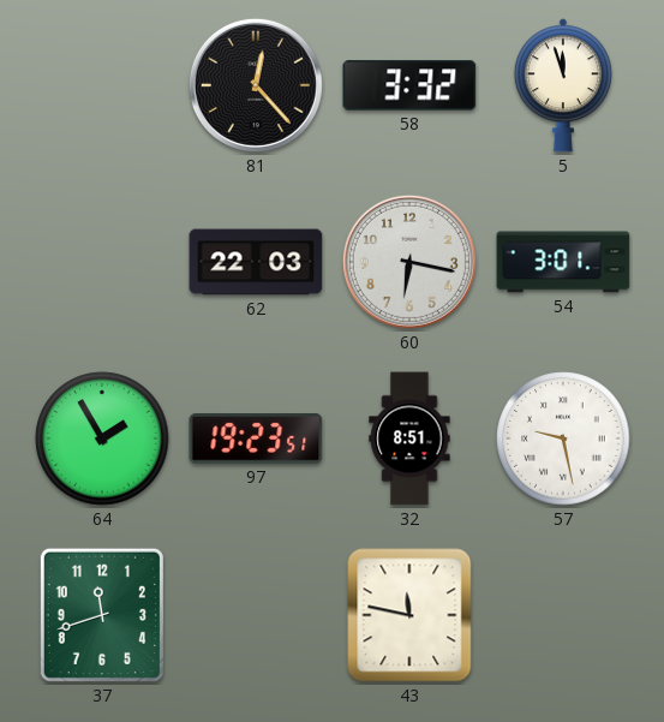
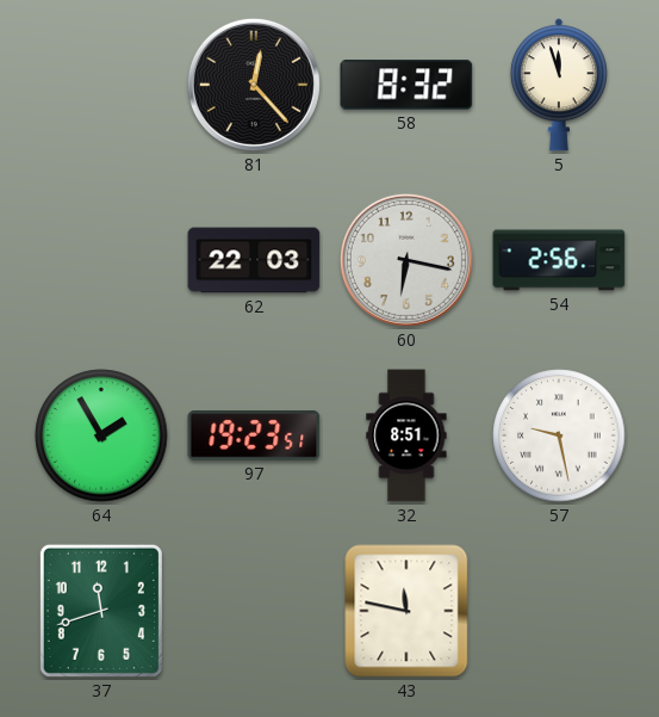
58: 3:32 -> 8:32 (406, 85)
54: 3:01 -> 2:56 (559, 260)
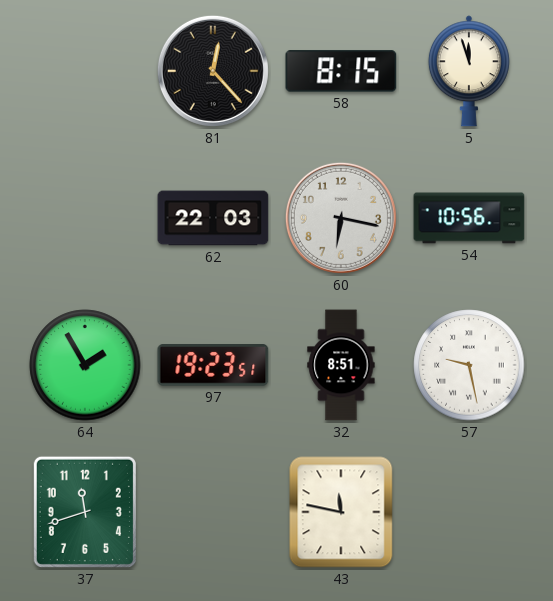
58: 8:32 -> 8:15 (341, 71)
54: 2:56 -> 10:56 (469, 218)
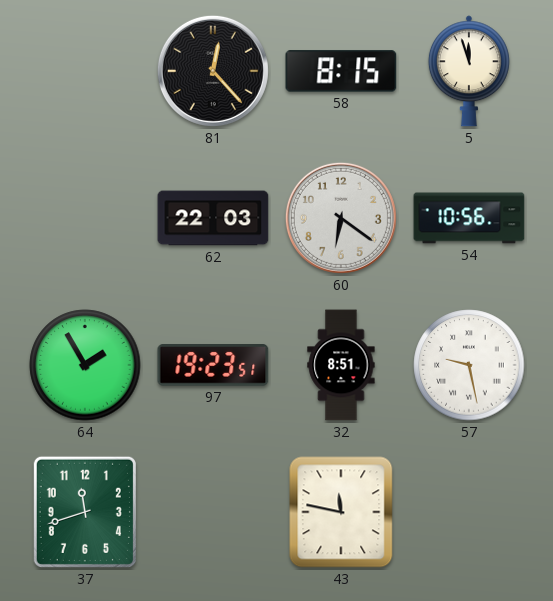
60: 6:17 -> 6:21 (341, 218)
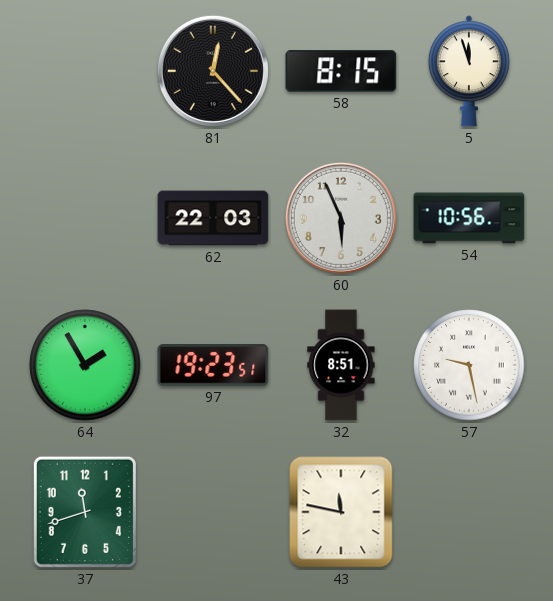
60: 6:21 -> 5:56 (341, 218)
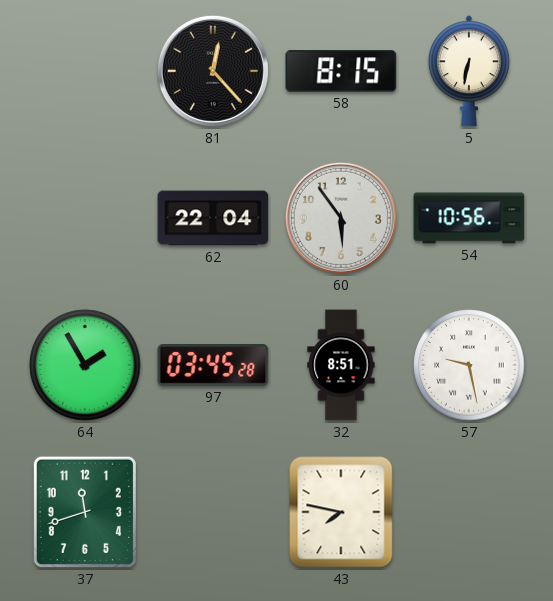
5: 11:57 -> 6:32 (469, 71)
62: 22:03 -> 22:04 (213, 218)
60: 5:56 -> 5:54 (341, 218)
97: 19:23 -> 03:45 (213, 366)
43: 11:47 -> 7:47 (341, 512)
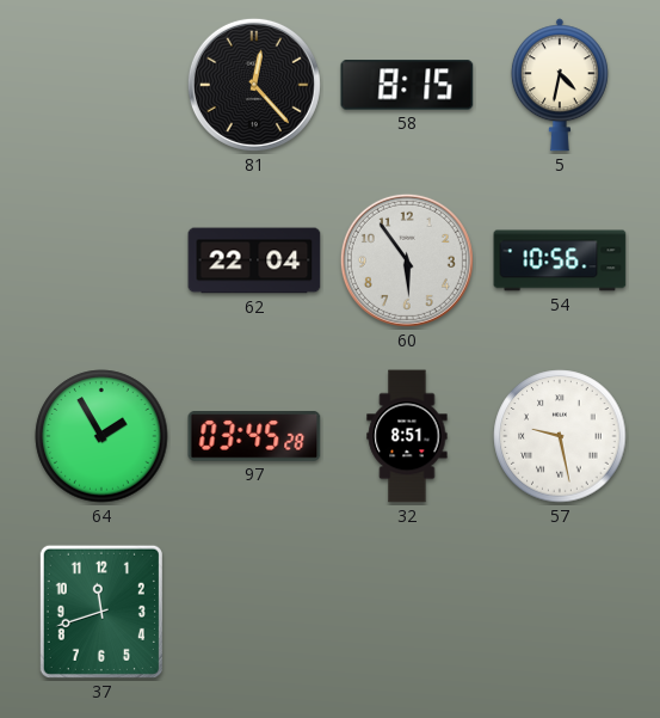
5: 6:32 -> 4:32 (560, 85)
43: 7:47 -> none (341, 512)
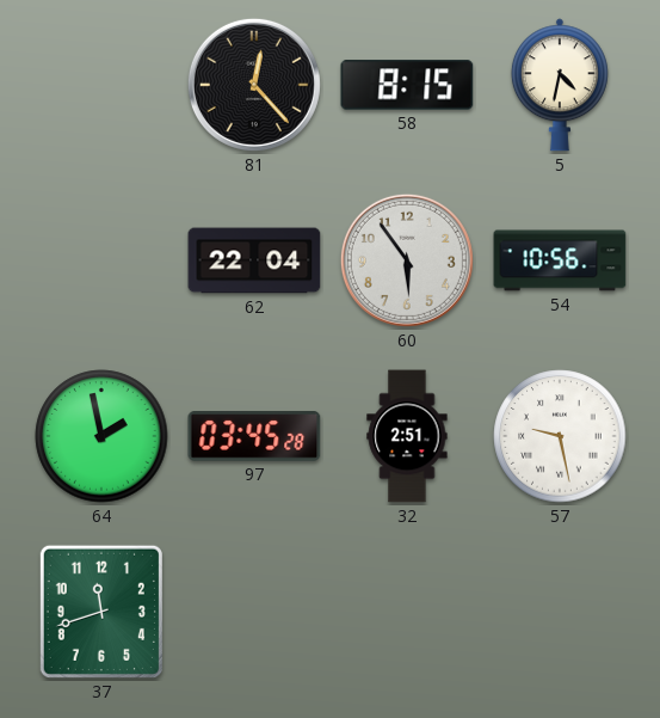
64: 1:55 -> 1:58 (101, 436)
32: 8:51 -> 2:51 (407, 436)
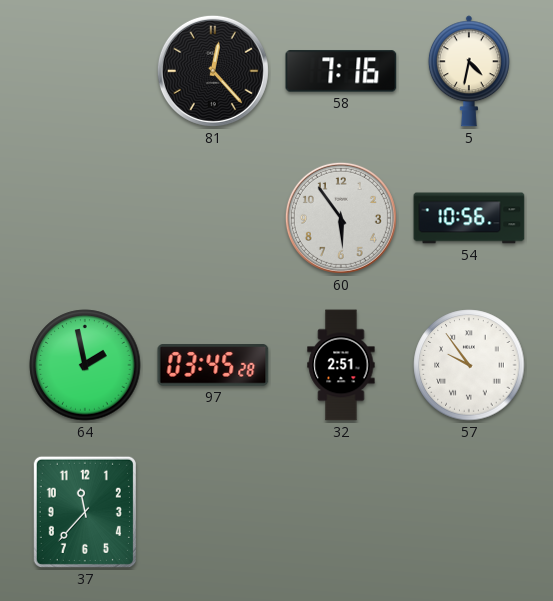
58: 8:15 -> 7:16 (341, 71)
62: 22:04 -> none (254, 260)
57: 9:28 -> 9:54 (469, 365)
37: 11:42 -> 11:37 (85, 512)
